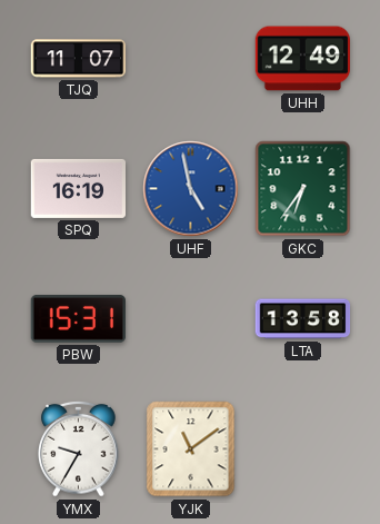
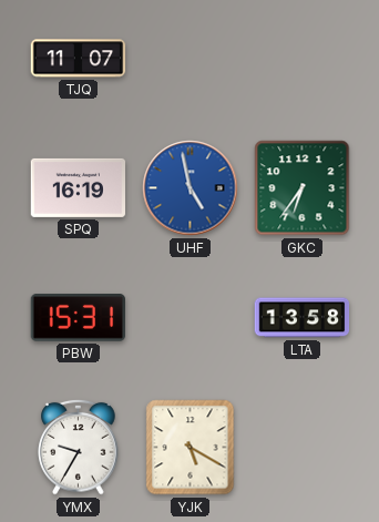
UHH: 12:49 -> none (303, 59)
YJK: 11:09 -> 5:20 (191, 448)
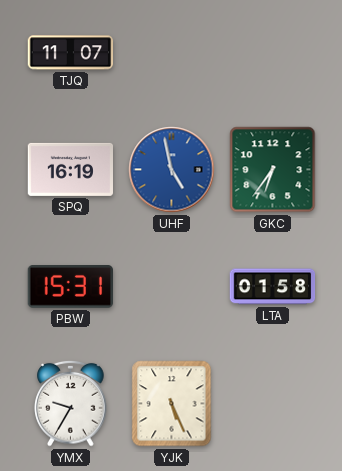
LTA: 13:58 -> 01:58 (273, 287)
YJK: 5:20 -> 5:26 (172, 404)
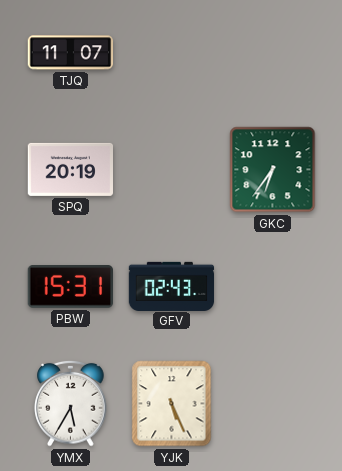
SPQ: 16:19 -> 20:19 (71, 169)
UHF: 4:58 -> none (172, 170)
GFV: none -> 02:43 (172, 286)
LTA: 01:58 -> none (273, 287)
YMX: 9:35 -> 5:35 (71, 403)
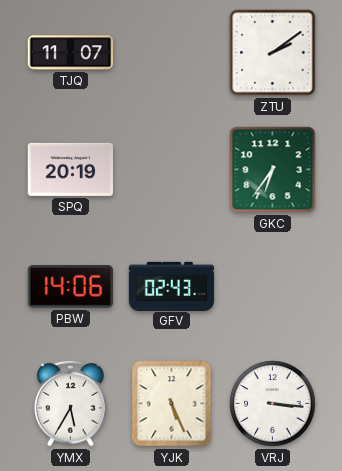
ZTU: none -> 2:09 (273, 53)
PBW: 15:31 -> 14:06 (70, 287)
VRJ: none -> 3:16 (273, 404)
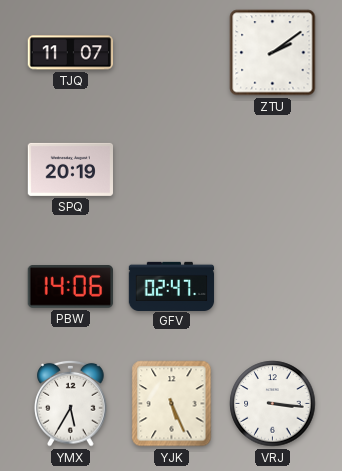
GKC: 6:36 -> none (273, 170)
GFV: 02:43 -> 02:47 (172, 286)
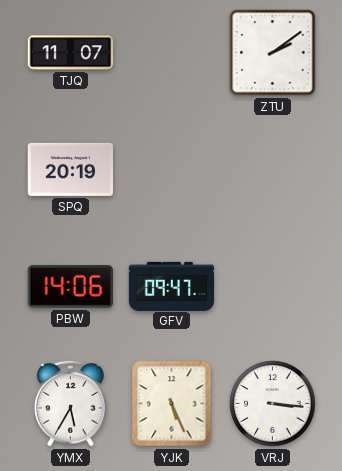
GFV: 02:47 -> 09:47 (172, 286)
